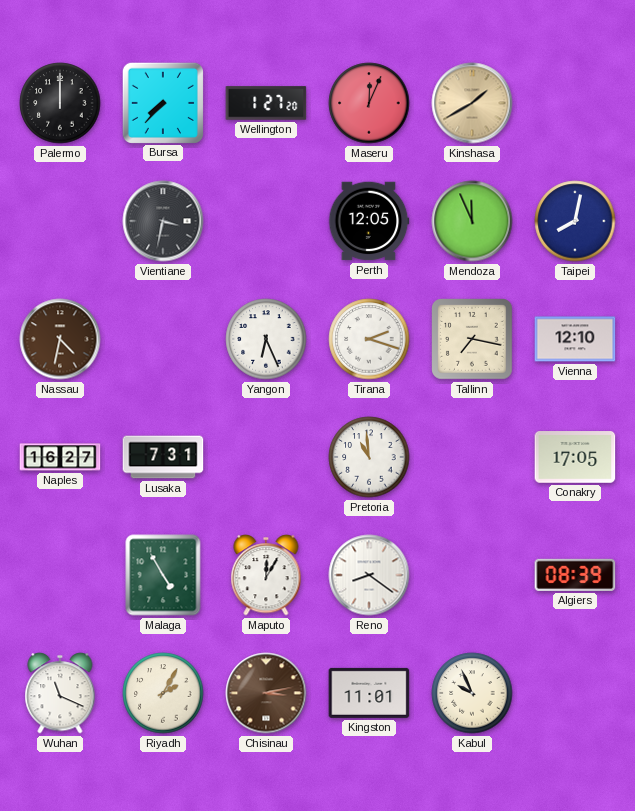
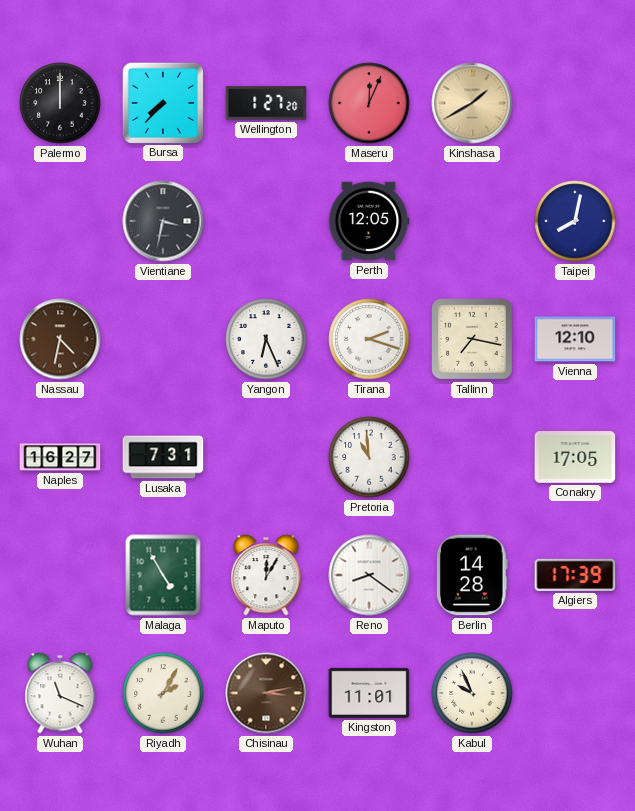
Mendoza: 11:56 -> none (472, 221)
Berlin: none -> 14:28 (472, 575)
Algiers: 08:39 -> 17:39 (575, 575)
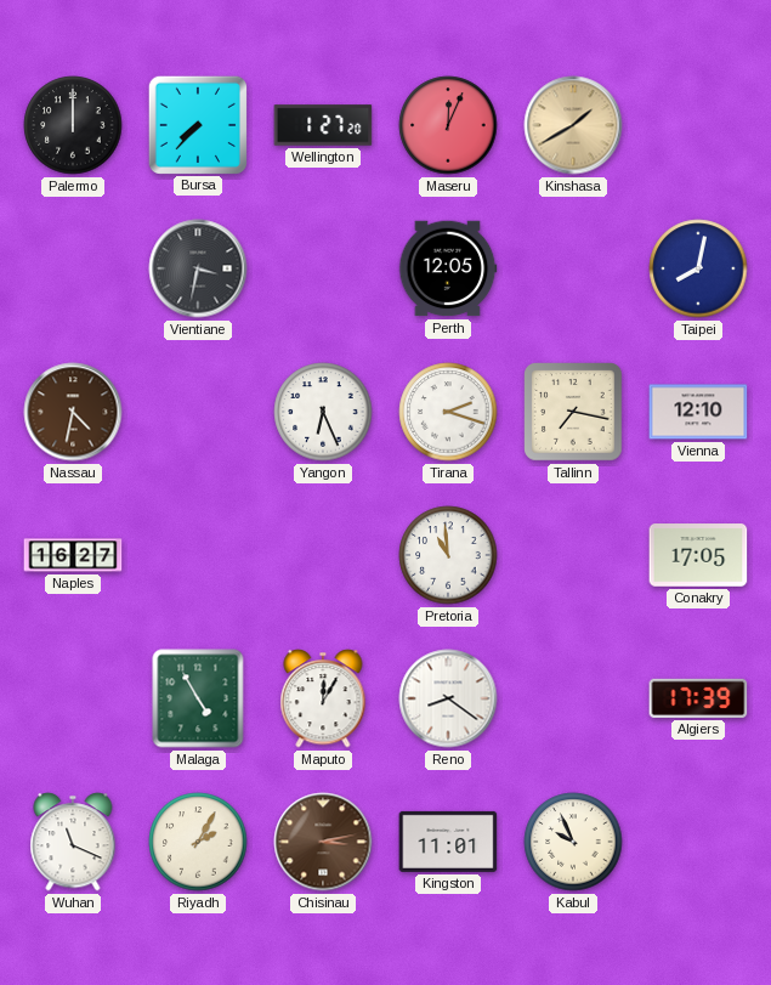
Lusaka: 7:31 -> none (163, 457)
Berlin: 14:28 -> none (472, 575)
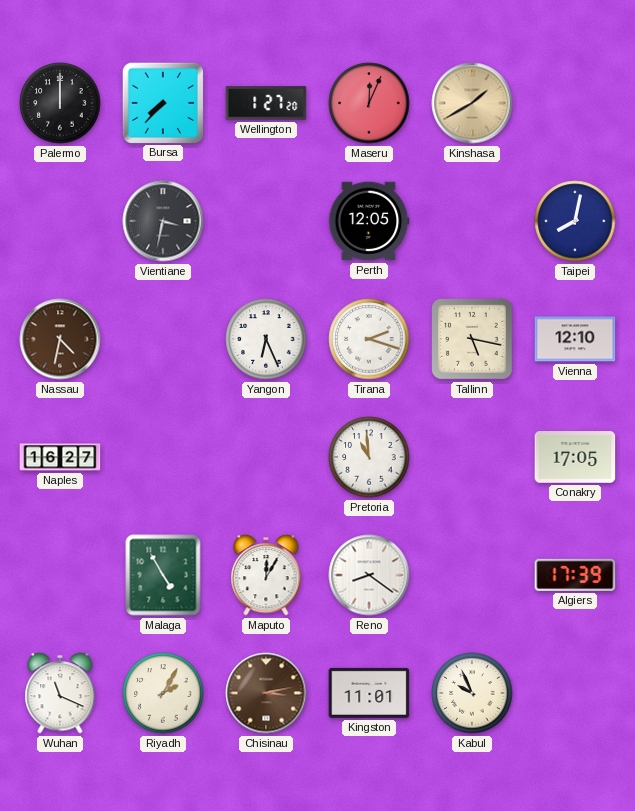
Tallinn: 7:17 -> 5:17 (472, 339)
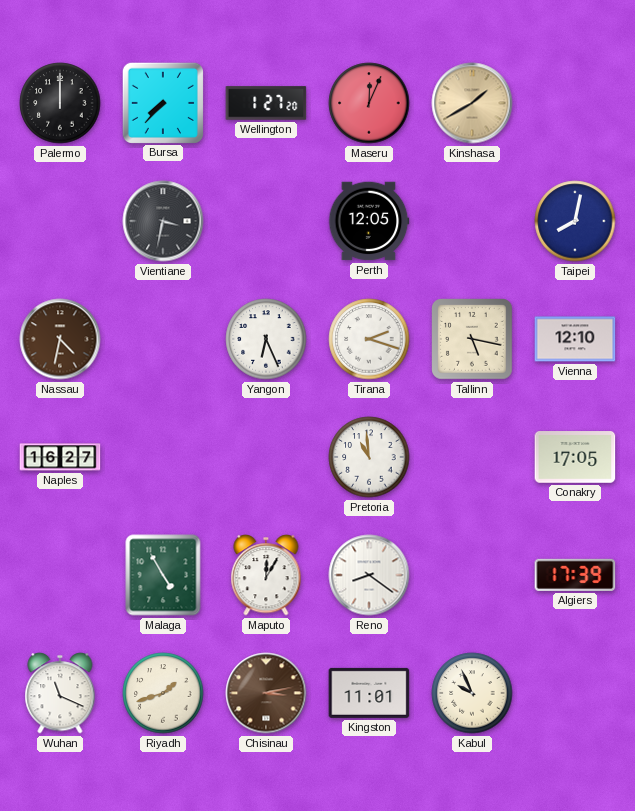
Riyadh: 2:05 -> 1:42 (163, 693)
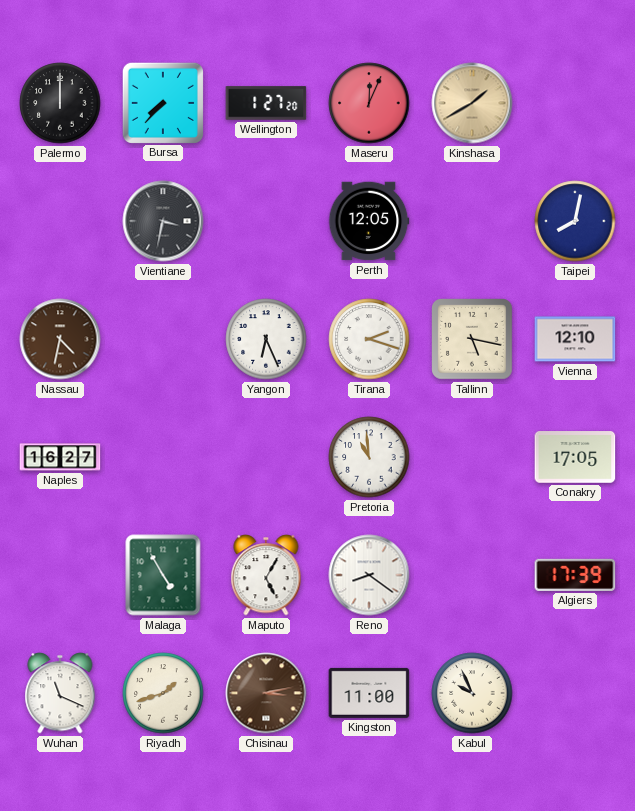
Maputo: 12:05 -> 5:05 (266, 575)
Kingston: 11:01 -> 11:00 (369, 693)
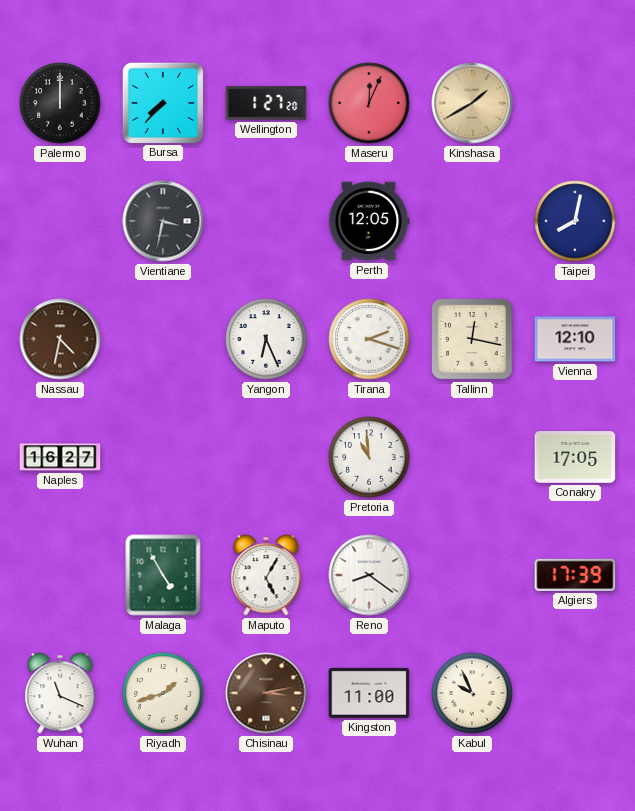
Tallinn: 5:17 -> 12:17 (472, 339)
